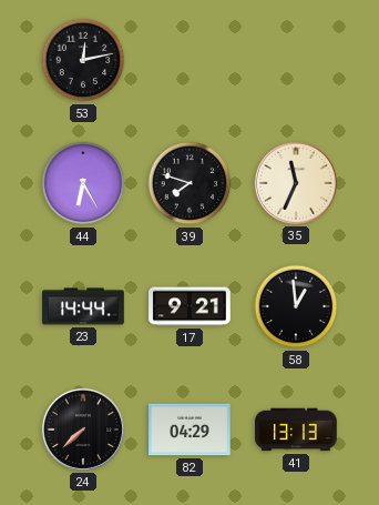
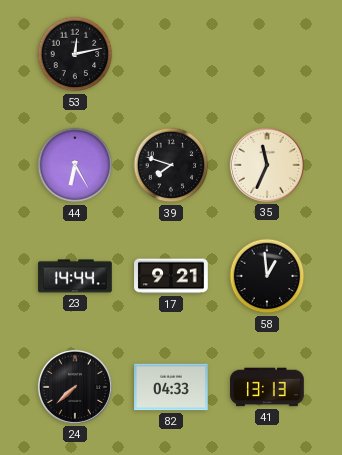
82: 04:29 -> 04:33 (171, 387)
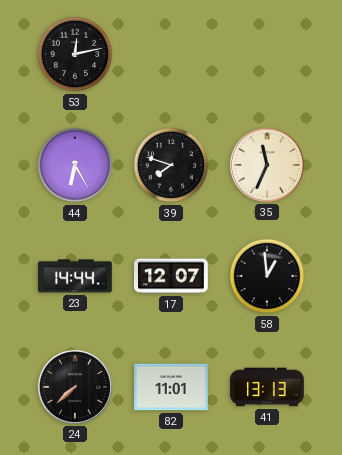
17: 9:21 -> 12:07 (171, 276)
82: 04:33 -> 11:01 (171, 387)
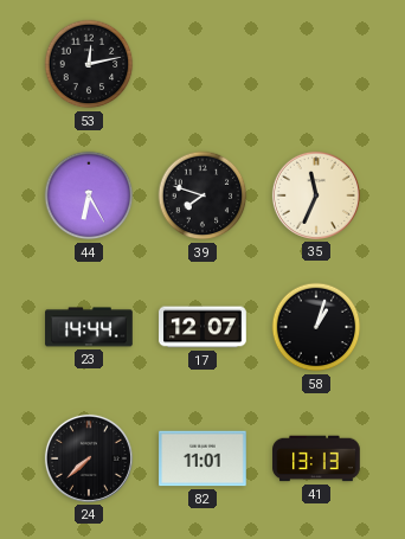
58: 12:59 -> 1:03 (316, 327)
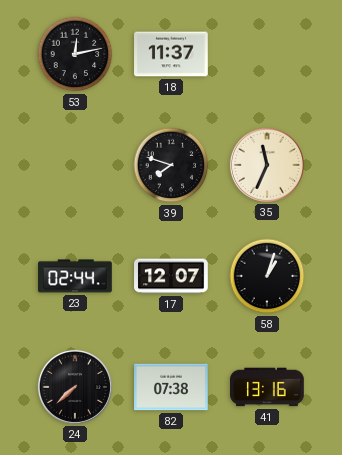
18: none -> 11:37 (171, 54)
44: 6:25 -> none (89, 195)
23: 14:44 -> 02:44 (75, 276)
82: 11:01 -> 07:38 (171, 387)
41: 13:13 -> 13:16 (267, 387)
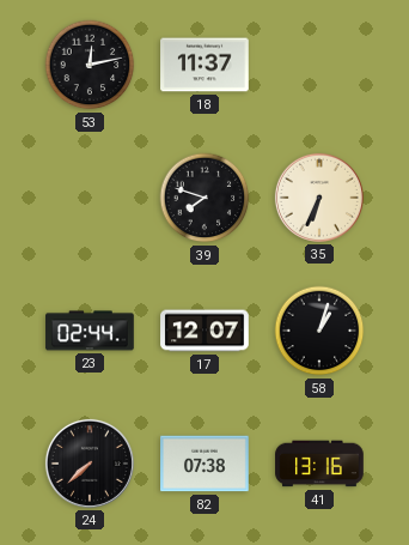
35: 11:34 -> 6:34 (319, 198)
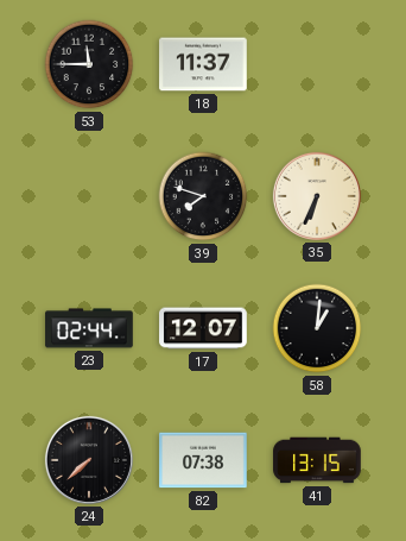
53: 12:13 -> 11:45 (89, 64)
58: 1:03 -> 1:01 (317, 328)
41: 13:16 -> 13:15 (317, 460)
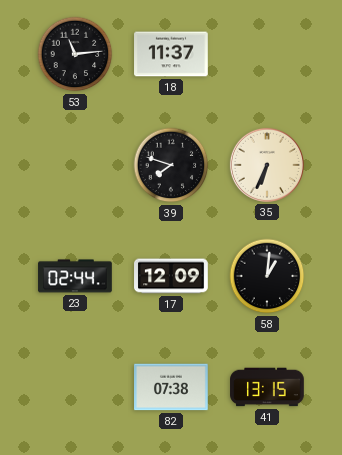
53: 11:45 -> 11:14 (75, 54)
17: 12:07 -> 12:09 (171, 276)
24: 7:38 -> none (89, 460)
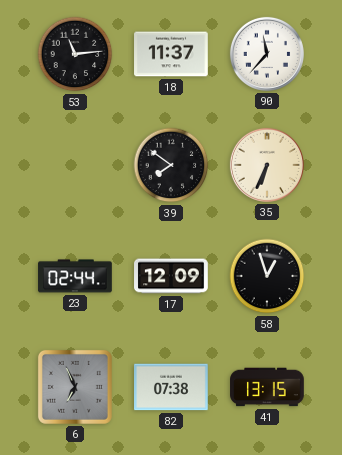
90: none -> 11:37 (267, 54)
39: 7:48 -> 7:51 (171, 165)
58: 1:01 -> 12:57 (267, 276)
6: none -> 6:56 (75, 387)
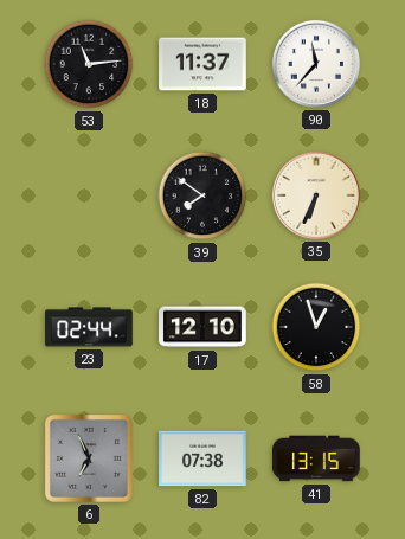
17: 12:09 -> 12:10 (202, 327)
